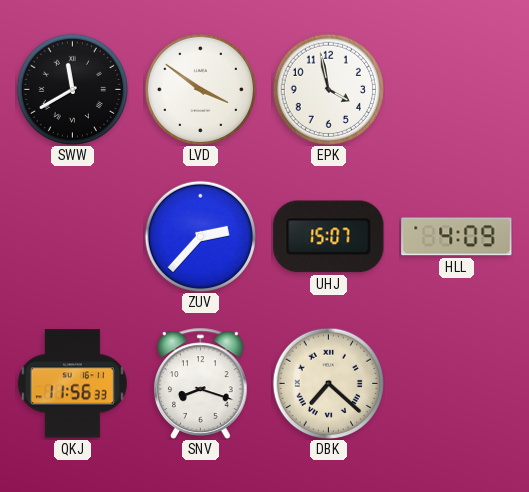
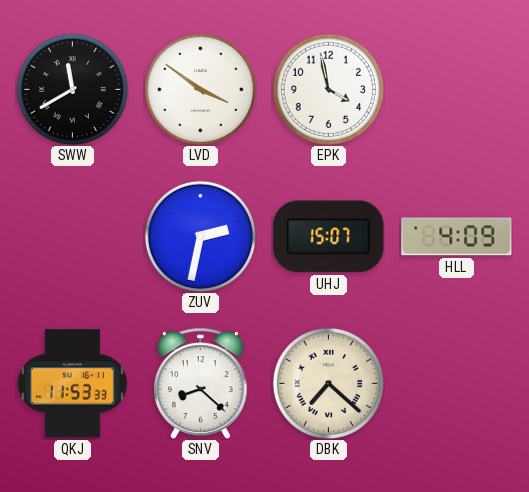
ZUV: 2:37 -> 2:32 (200, 236)
QKJ: 11:56 -> 11:53 (72, 384)
SNV: 8:18 -> 8:22 (201, 383)
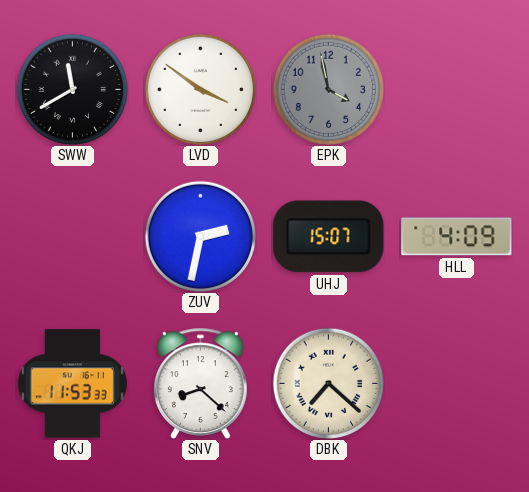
EPK dial: white -> grey (328, 89)
